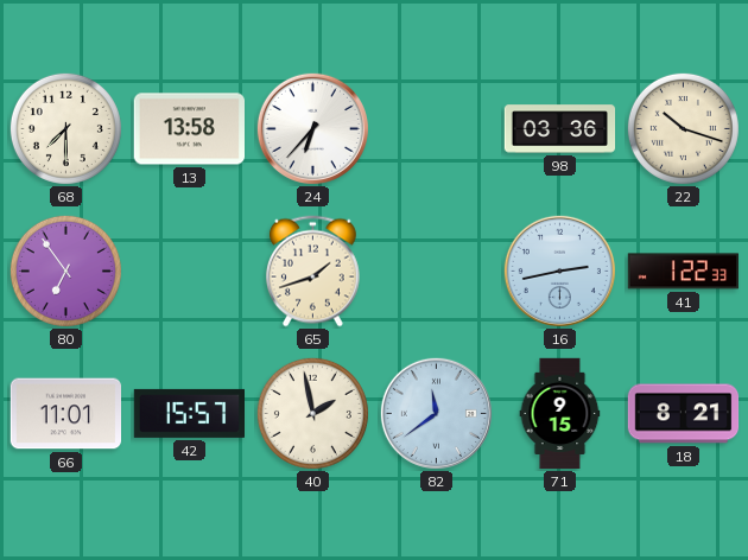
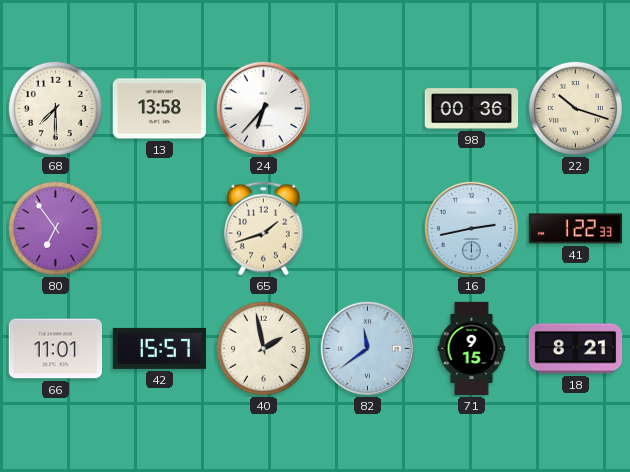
98: 03:36 -> 00:36 (472, 109)
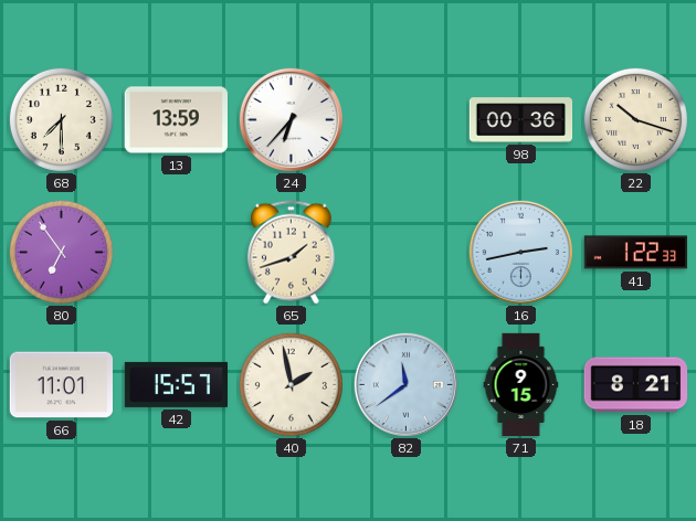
13: 13:58 -> 13:59 (176, 120)
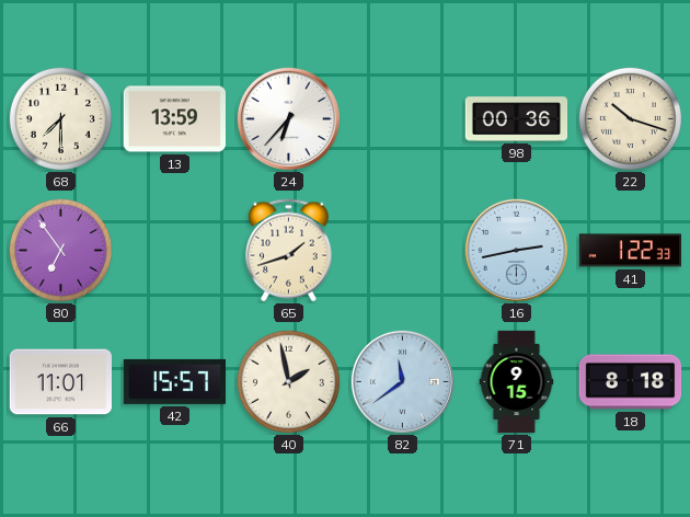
18: 8:21 -> 8:18 (631, 382)
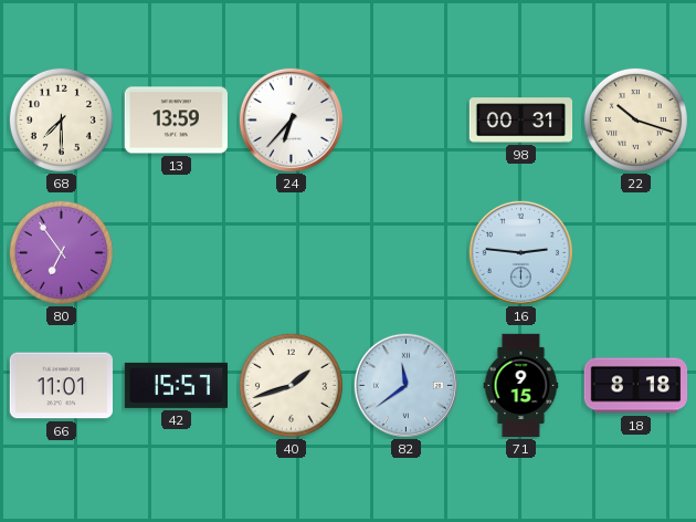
98: 00:36 -> 00:31 (521, 121)
65: 1:42 -> none (288, 251)
16: 2:43 -> 2:46 (520, 252)
41: 1:22 -> none (630, 251)
40: 1:58 -> 1:42 (291, 385)
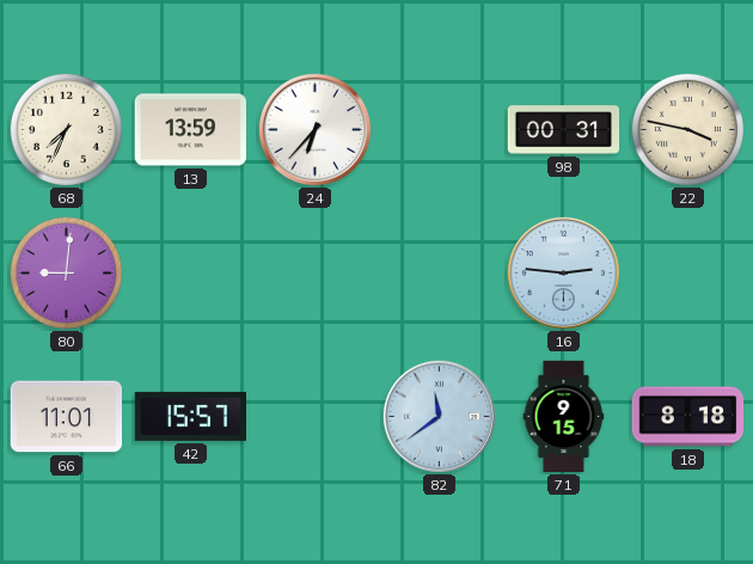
68: 7:30 -> 7:34 (66, 129)
22: 10:18 -> 3:47 (687, 129)
80: 6:54 -> 9:01 (66, 272)
40: 1:42 -> none (291, 385)
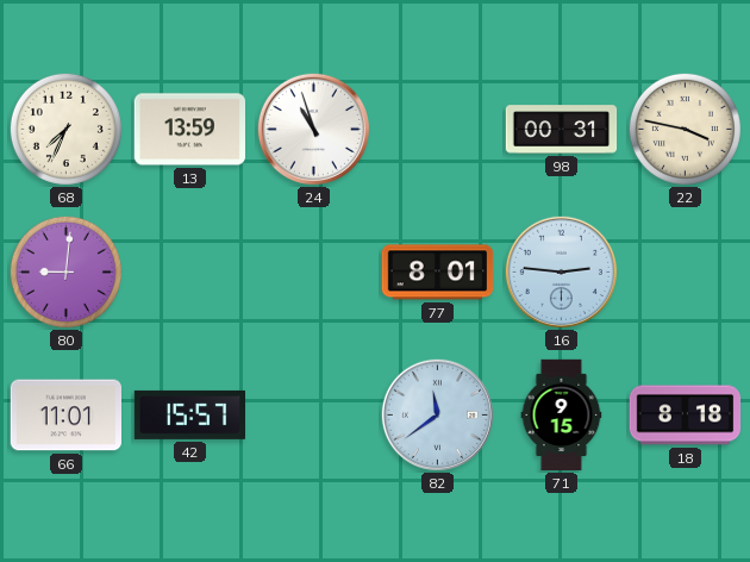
24: 6:37 -> 10:57 (313, 129)
77: none -> 8:01 (438, 273)
